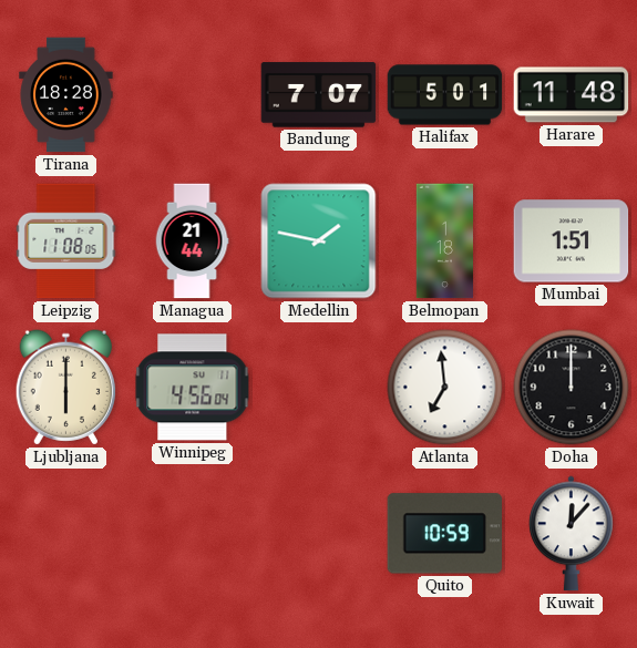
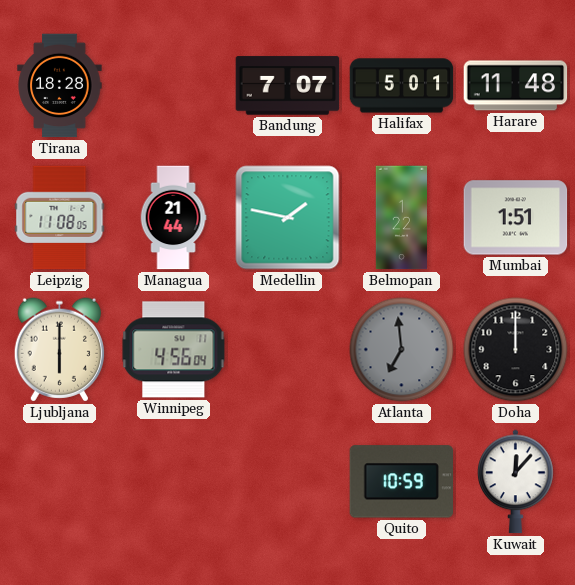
Belmopan: 1:18 -> 1:22 (401, 218)
Atlanta dial: white -> grey (402, 350)
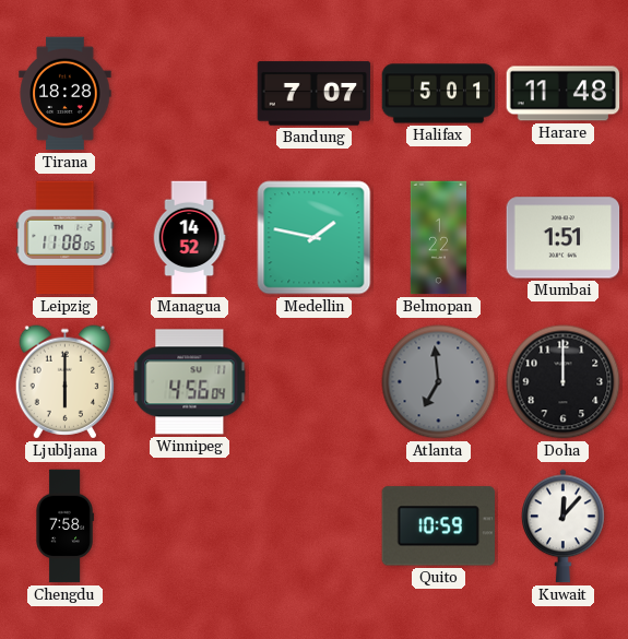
Managua: 21:44 -> 14:52 (189, 238)
Chengdu: none -> 7:58 (64, 526)
